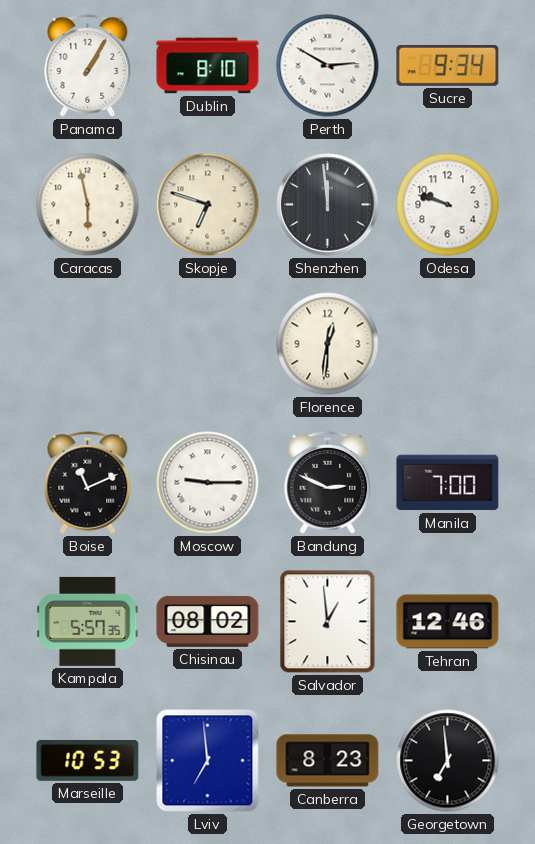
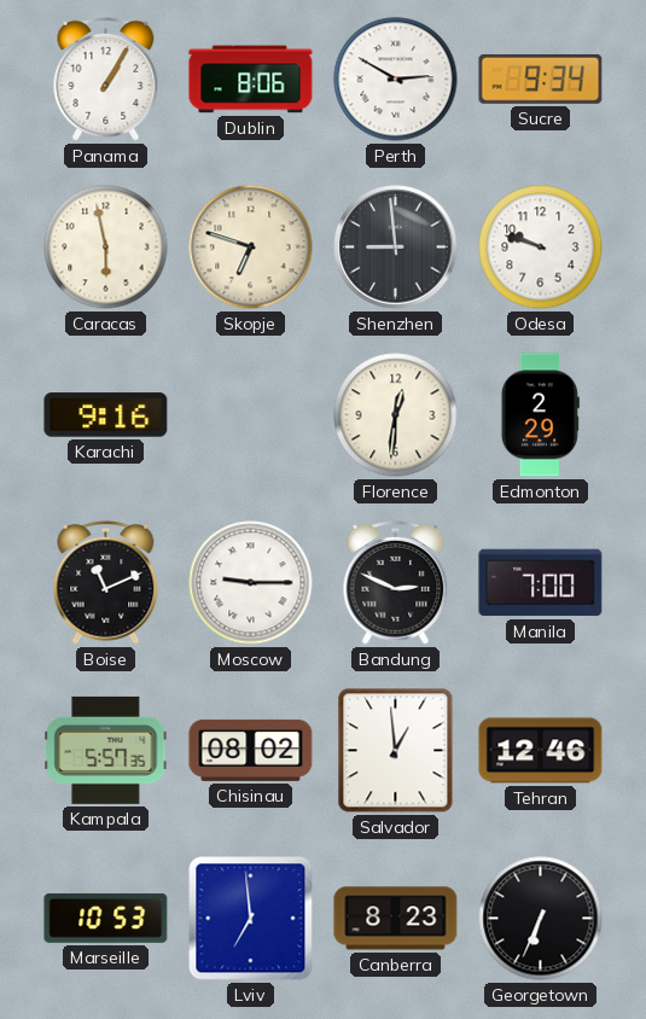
Dublin: 8:10 -> 8:06 (251, 80)
Shenzhen: 11:59 -> 8:59 (396, 248)
Karachi: none -> 9:16 (106, 415)
Edmonton: none -> 2:29 (540, 415)
Georgetown: 6:59 -> 6:34 (541, 919)
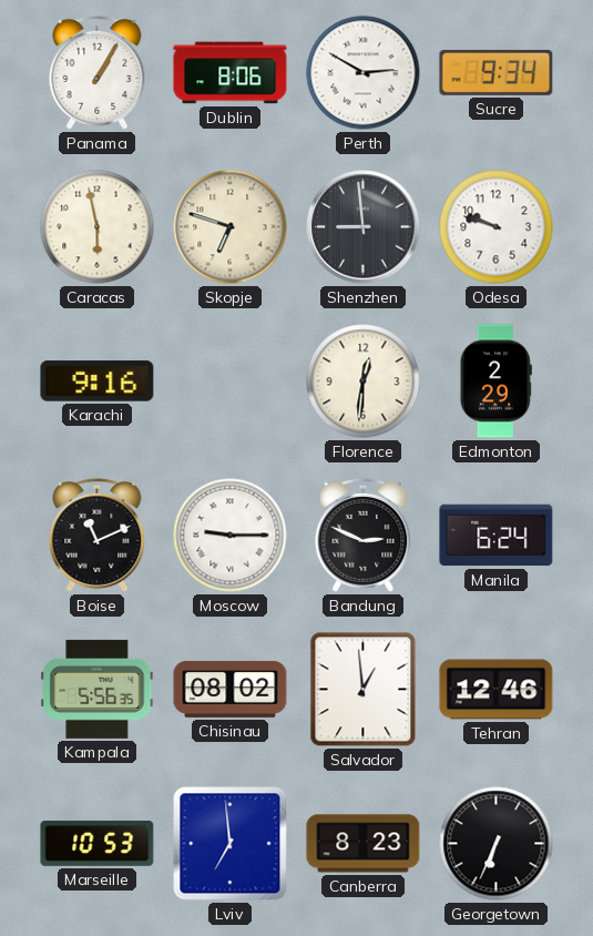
Manila: 7:00 -> 6:24 (497, 536)
Kampala: 5:57 -> 5:56 (98, 689)
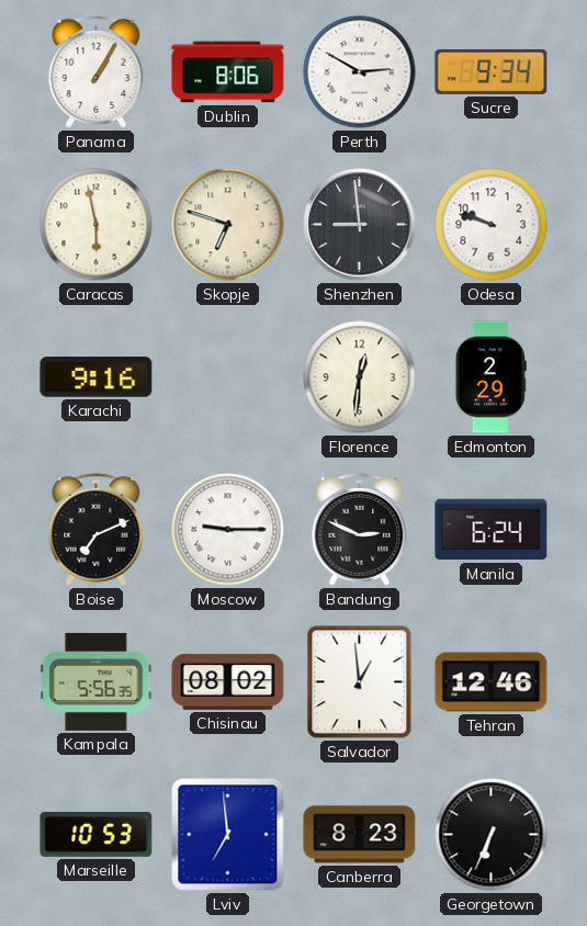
Boise: 11:11 -> 7:11 (97, 529)
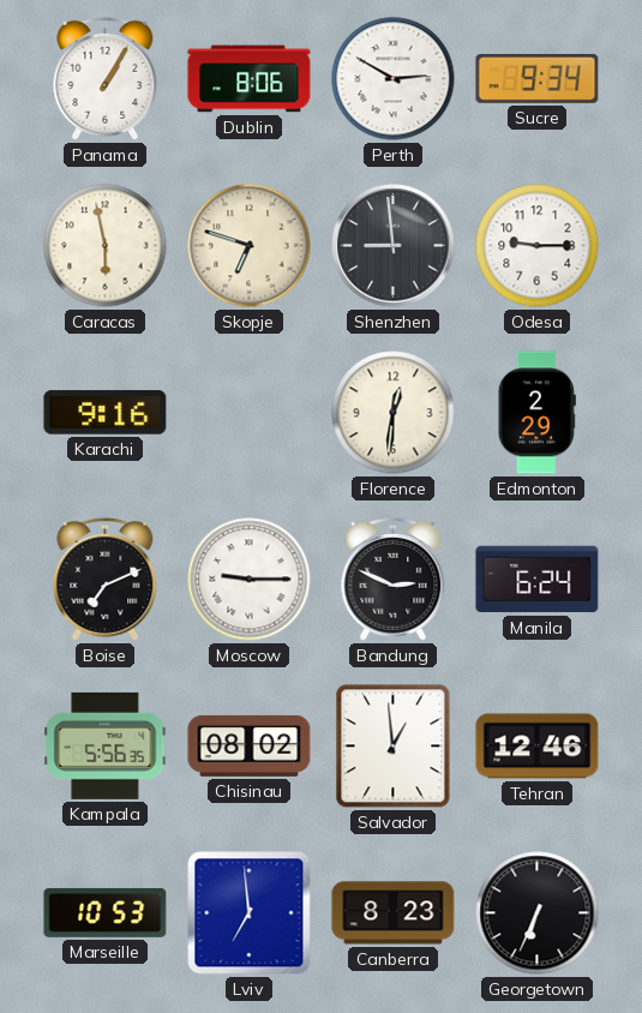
Odesa: 9:48 -> 9:15 (538, 246)
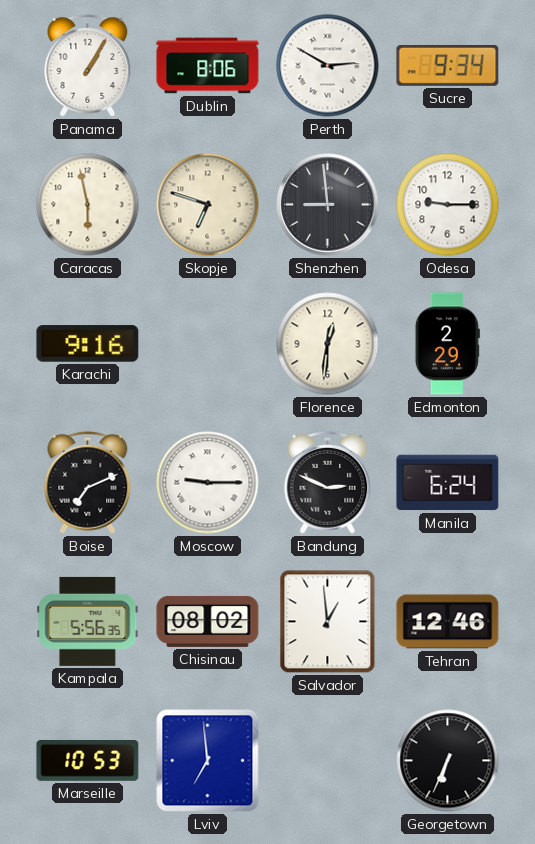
Canberra: 8:23 -> none (394, 913)
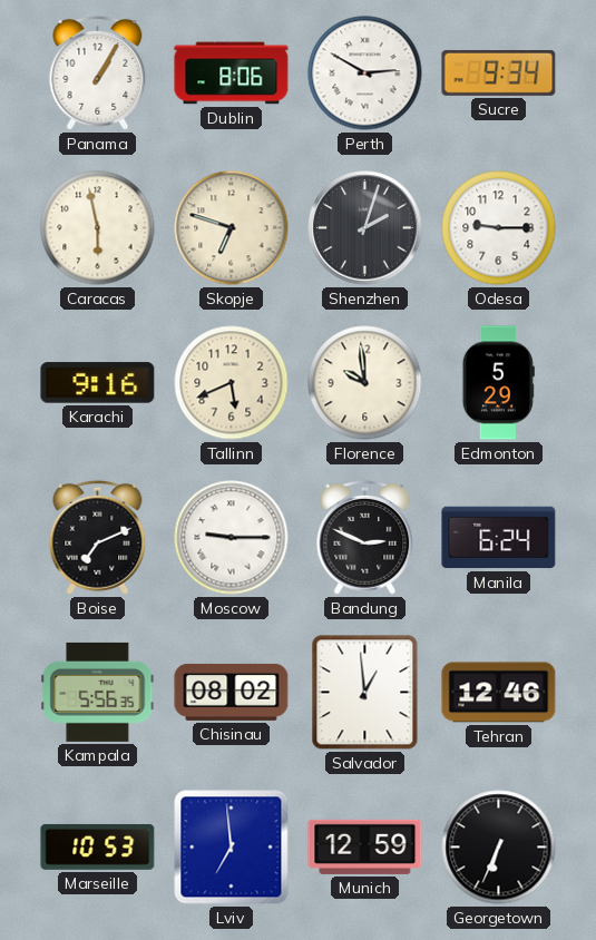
Shenzhen: 8:59 -> 2:03 (365, 228)
Tallinn: none -> 5:41 (232, 383)
Florence: 12:31 -> 9:59 (365, 383)
Edmonton: 2:29 -> 5:29 (498, 383)
Munich: none -> 12:59 (365, 846)
